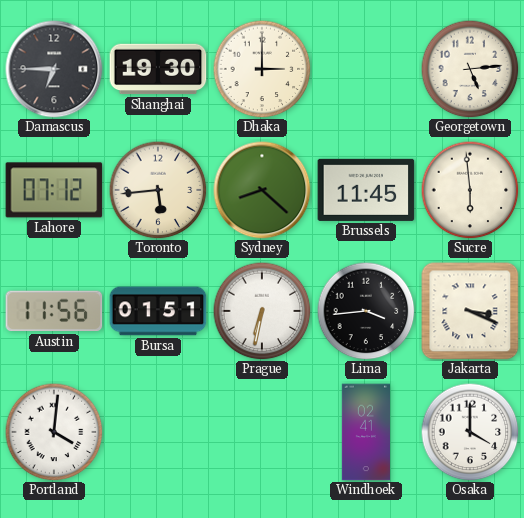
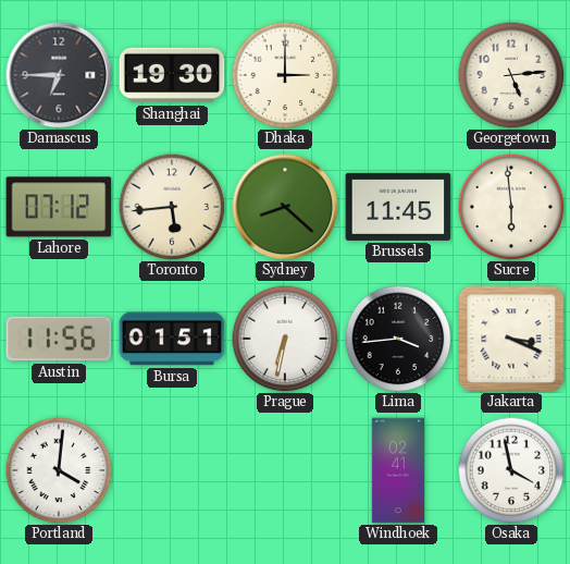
Osaka: 4:00 -> 3:58 (511, 470)
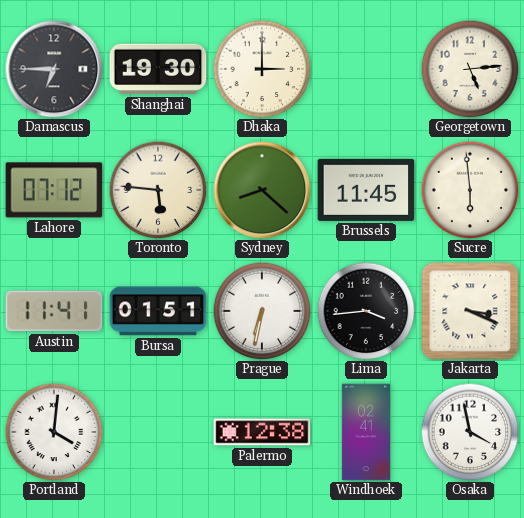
Toronto: 5:44 -> 5:46 (158, 190)
Austin: 11:56 -> 11:41 (54, 311)
Palermo: none -> 12:38 (262, 432)
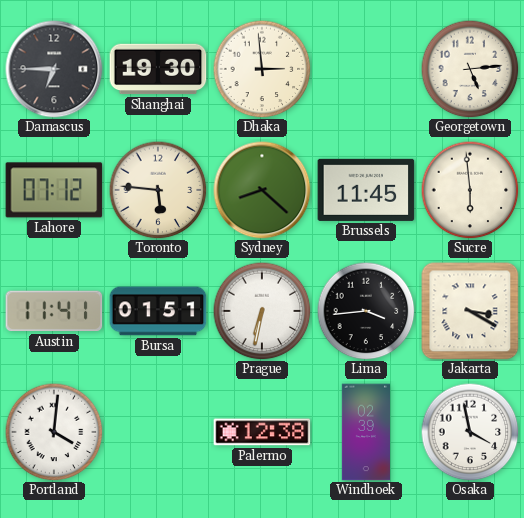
Dhaka: 3:00 -> 2:59 (262, 69)
Jakarta: 3:19 -> 3:20 (470, 311)
Windhoek: 02:41 -> 02:39 (365, 432)
